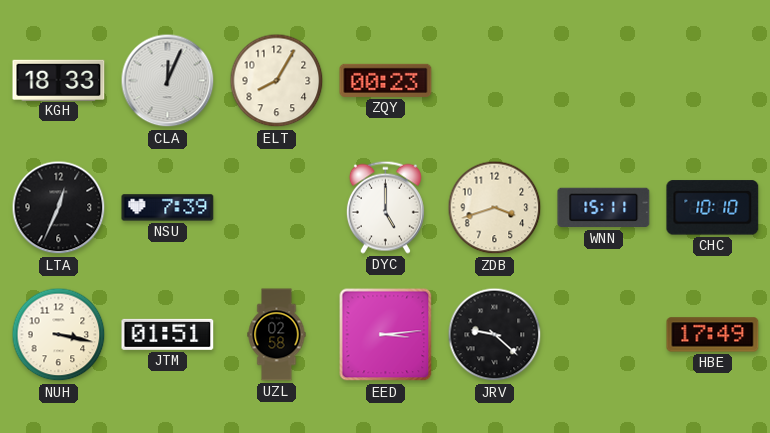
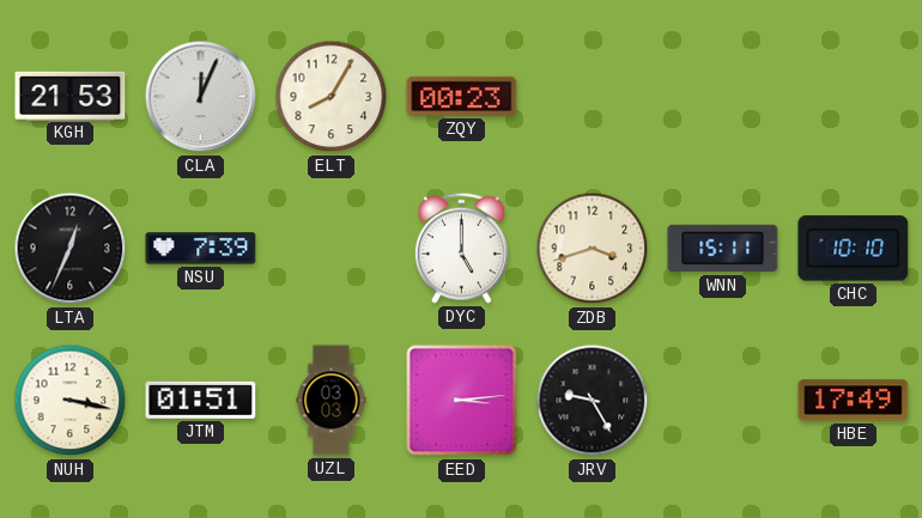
KGH: 18:33 -> 21:53 (71, 96)
UZL: 02:58 -> 03:03 (332, 401)
JRV: 9:22 -> 9:25 (593, 401)
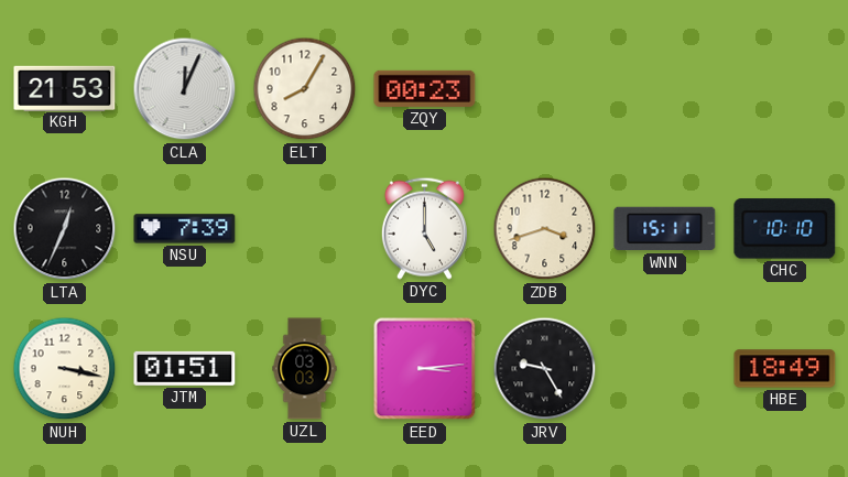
HBE: 17:49 -> 18:49 (785, 369)
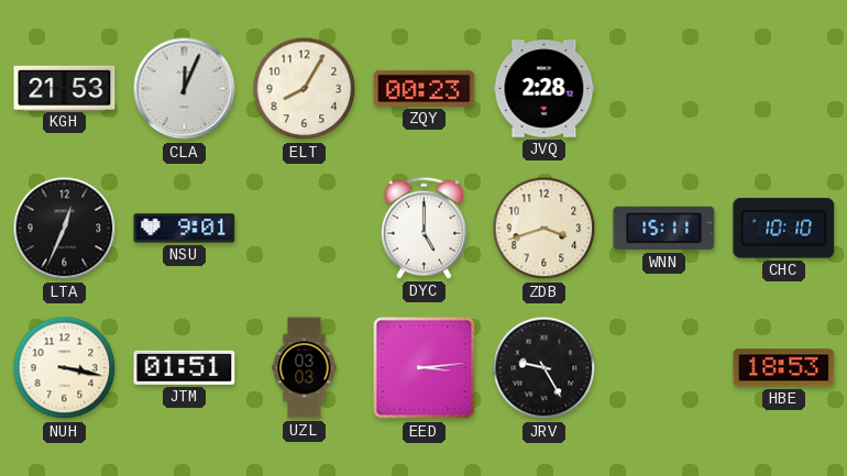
JVQ: none -> 2:28 (544, 89)
NSU: 7:39 -> 9:01 (185, 229)
HBE: 18:49 -> 18:53 (784, 368)
